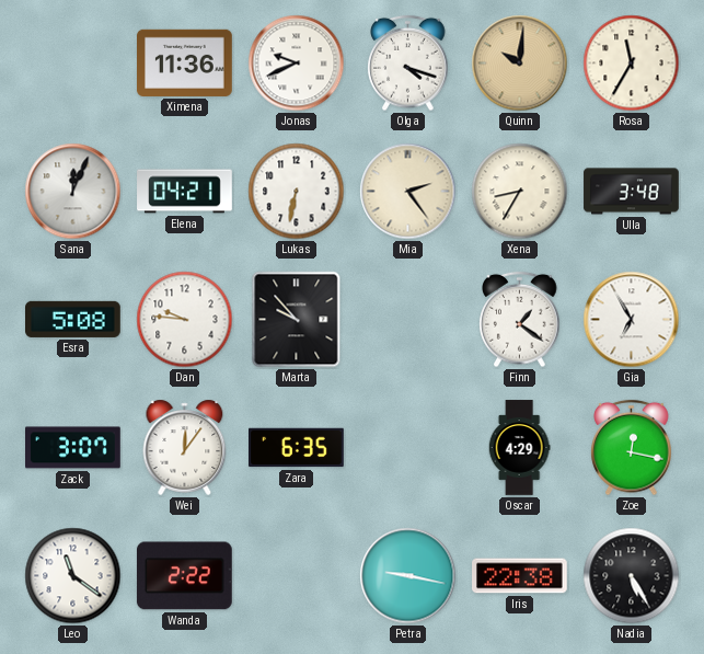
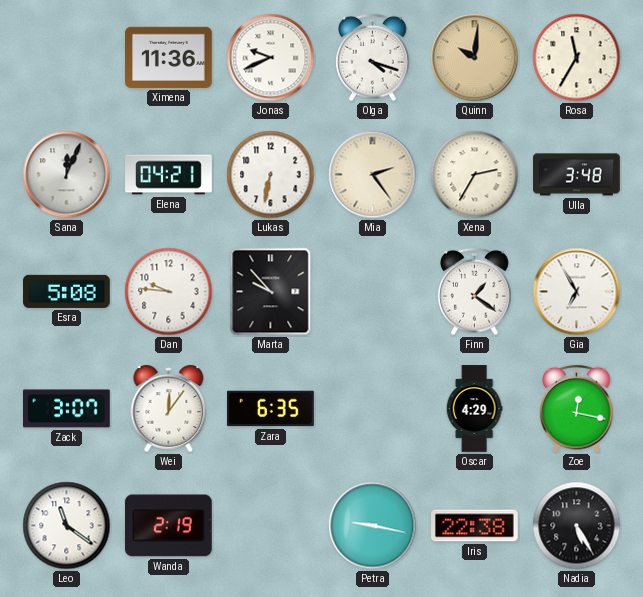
Xena: 8:35 -> 2:35 (475, 175)
Wanda: 2:22 -> 2:19 (168, 526)
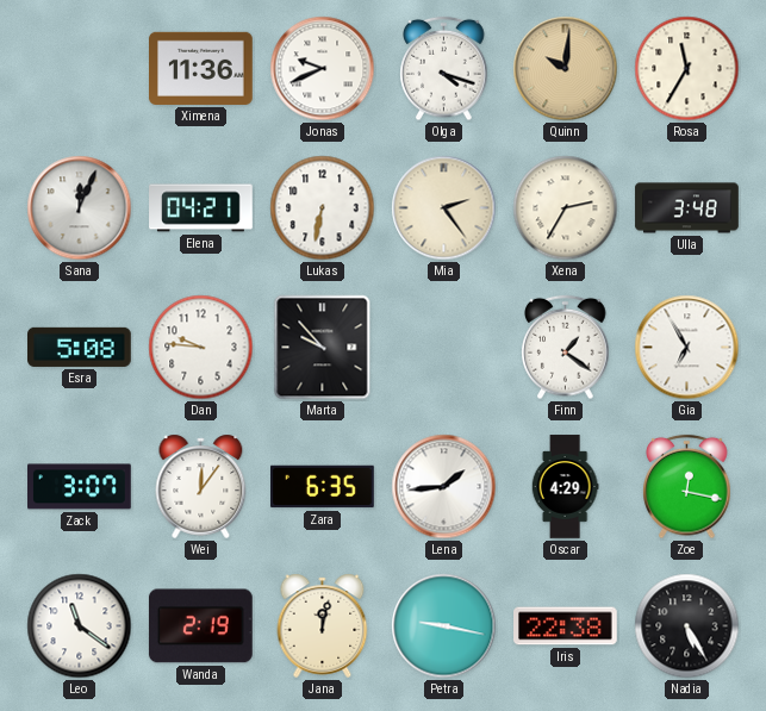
Lena: none -> 1:44 (444, 487)
Jana: none -> 12:02 (323, 625)
